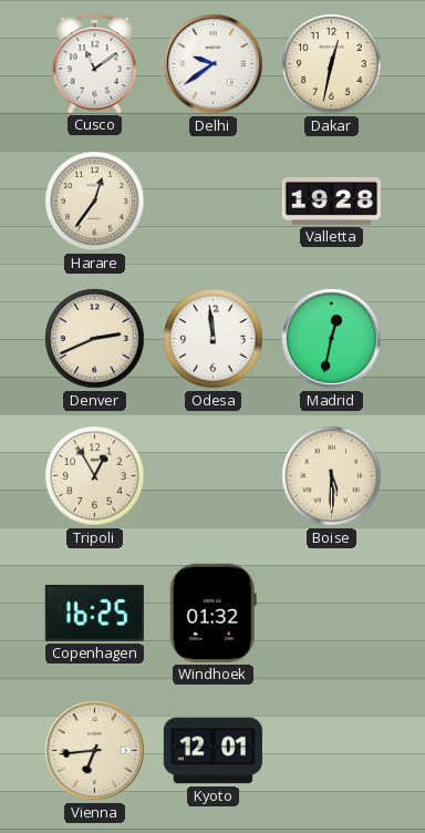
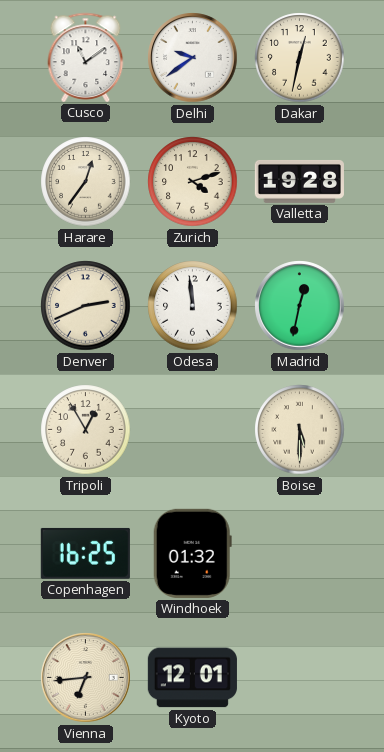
Zurich: none -> 4:12 (193, 182)
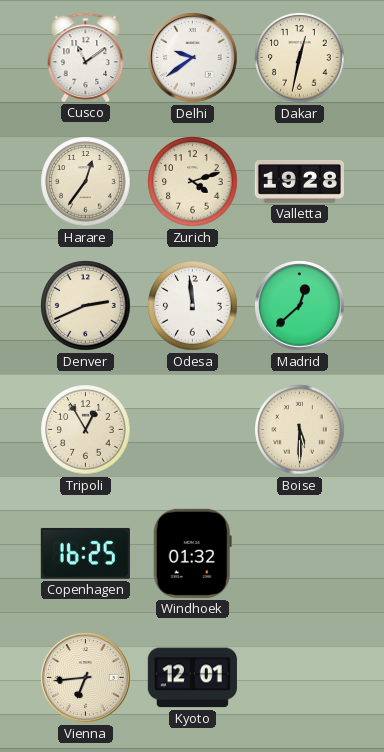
Madrid: 12:32 -> 12:38 (300, 306)
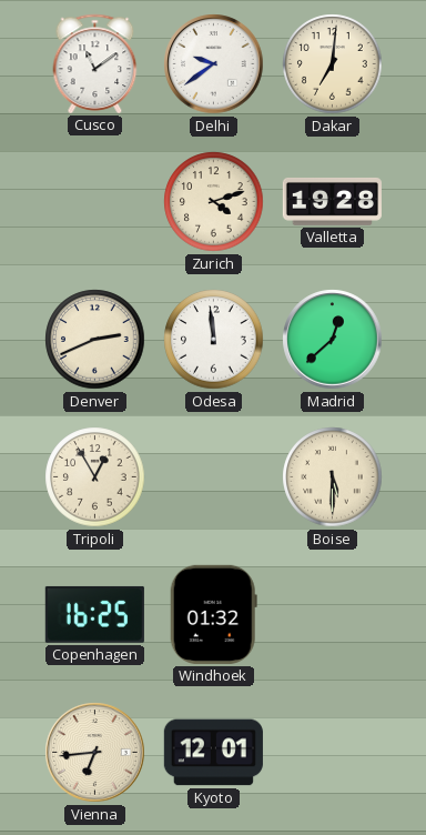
Dakar: 12:32 -> 7:01 (333, 64)
Harare: 12:36 -> none (86, 182)
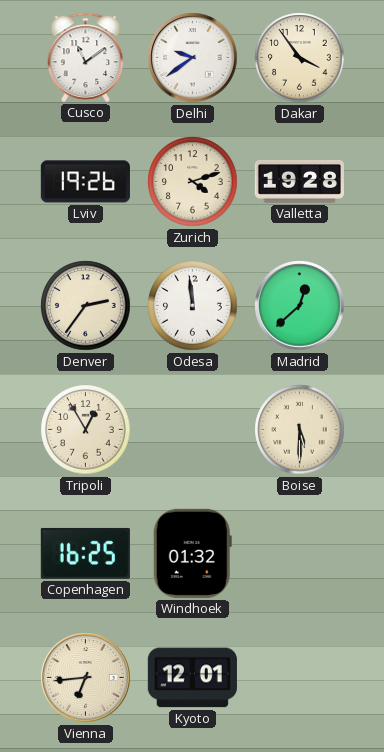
Dakar: 7:01 -> 3:54 (300, 58)
Lviv: none -> 19:26 (85, 182)
Denver: 2:41 -> 2:36 (86, 306)
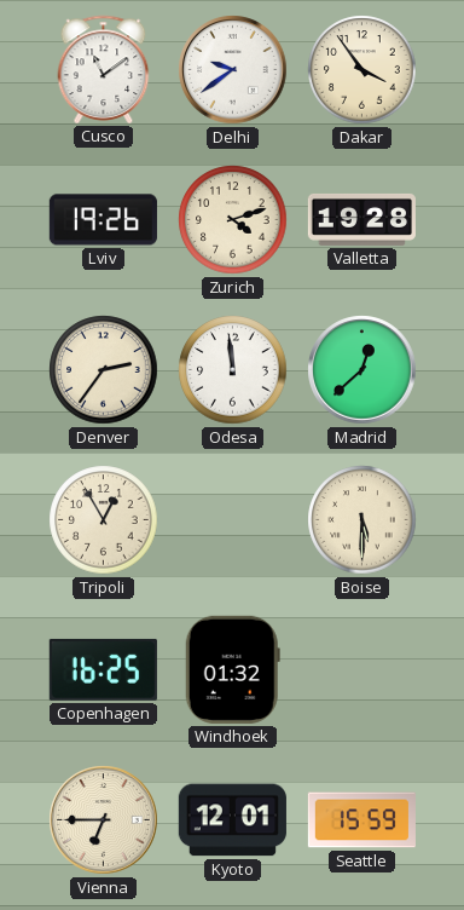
Vienna: 6:44 -> 6:45 (104, 820)
Seattle: none -> 15:59 (361, 820)
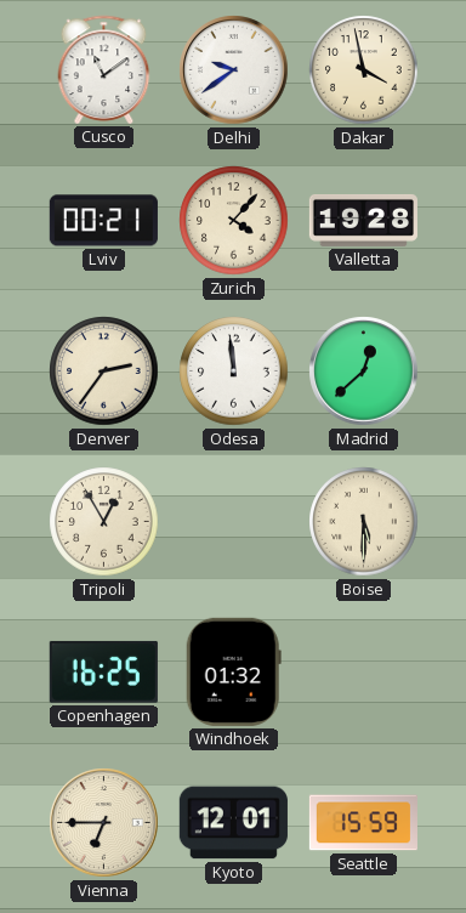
Dakar: 3:54 -> 3:58 (364, 70)
Lviv: 19:26 -> 00:21 (103, 221)
Zurich: 4:12 -> 4:07 (234, 221)
